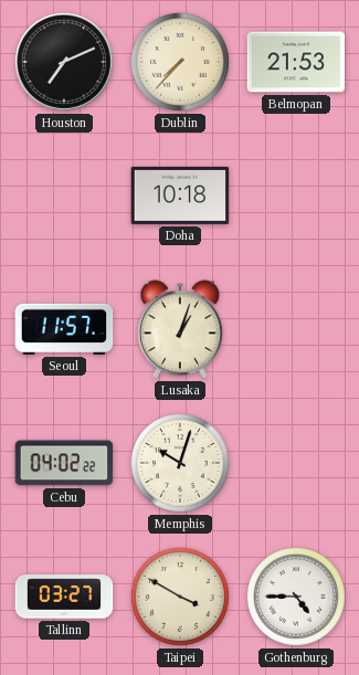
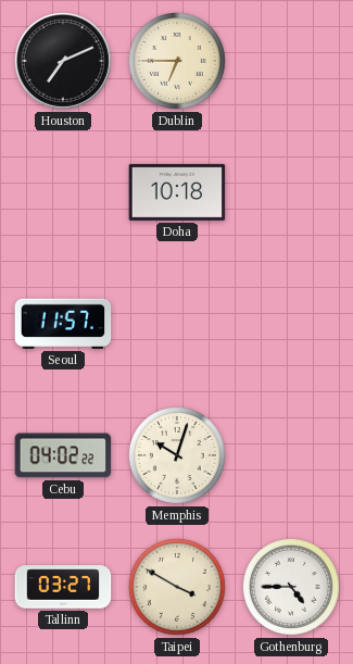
Dublin: 7:37 -> 6:45 (177, 61)
Belmopan: 21:53 -> none (296, 62)
Lusaka: 1:03 -> none (180, 329)
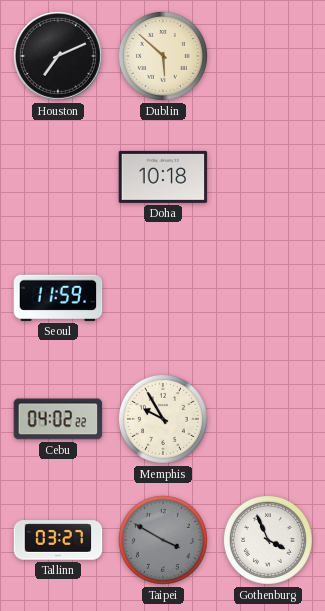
Dublin: 6:45 -> 5:52 (163, 56)
Seoul: 11:57 -> 11:59 (58, 298)
Memphis: 10:03 -> 9:55 (163, 419)
Taipei dial: cream -> grey (163, 540)
Gothenburg: 4:45 -> 3:56 (268, 540)
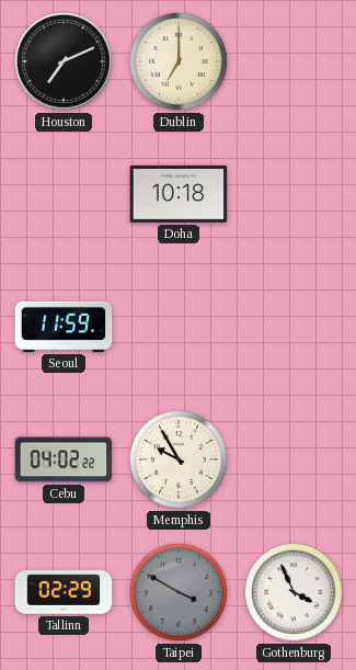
Dublin: 5:52 -> 7:00 (179, 61)
Tallinn: 03:27 -> 02:29 (64, 592)
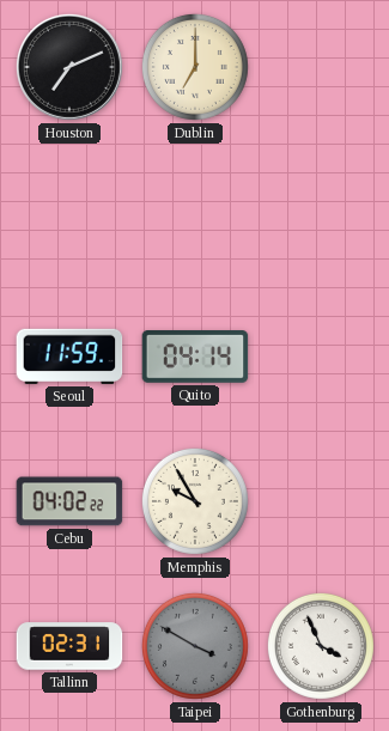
Doha: 10:18 -> none (179, 194)
Quito: none -> 04:14 (195, 358)
Tallinn: 02:29 -> 02:31 (69, 646)
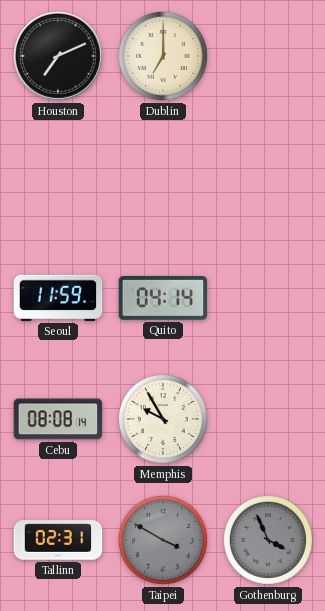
Cebu: 04:02 -> 08:08 (58, 419)
Gothenburg dial: white -> grey (268, 540)
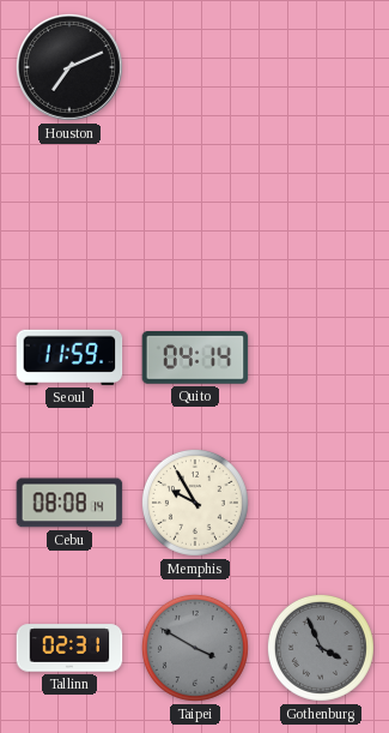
Dublin: 7:00 -> none (163, 56)
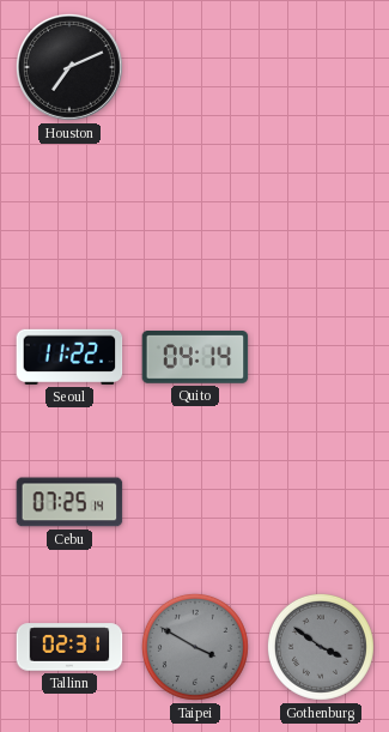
Seoul: 11:59 -> 11:22 (69, 357)
Cebu: 08:08 -> 07:25 (69, 502)
Memphis: 9:55 -> none (195, 503)
Gothenburg: 3:56 -> 3:51 (321, 647)
